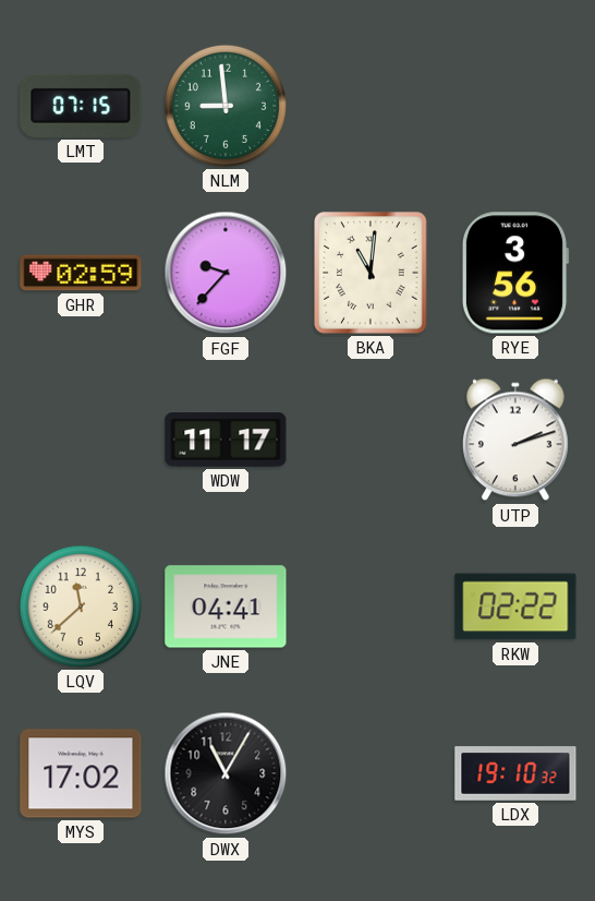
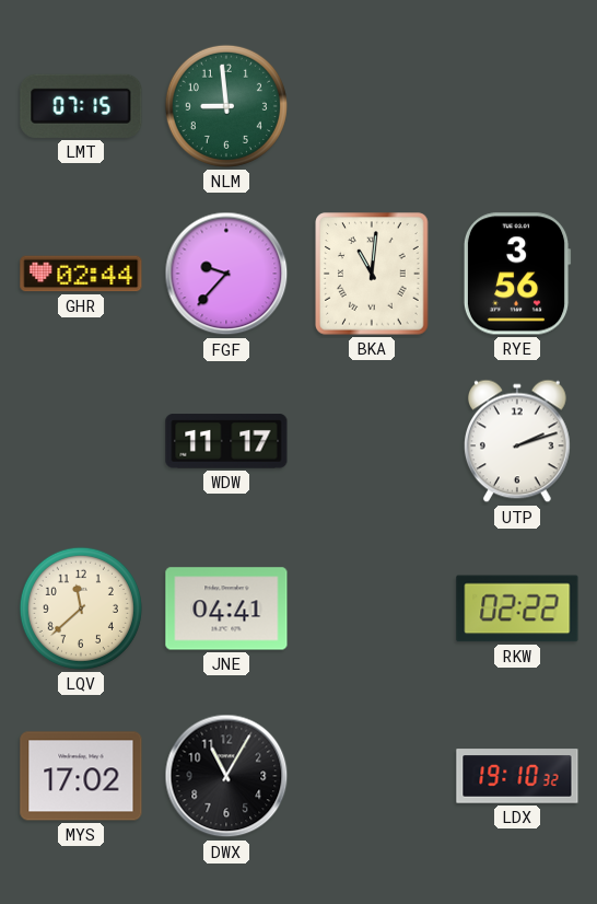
GHR: 02:59 -> 02:44 (81, 274)
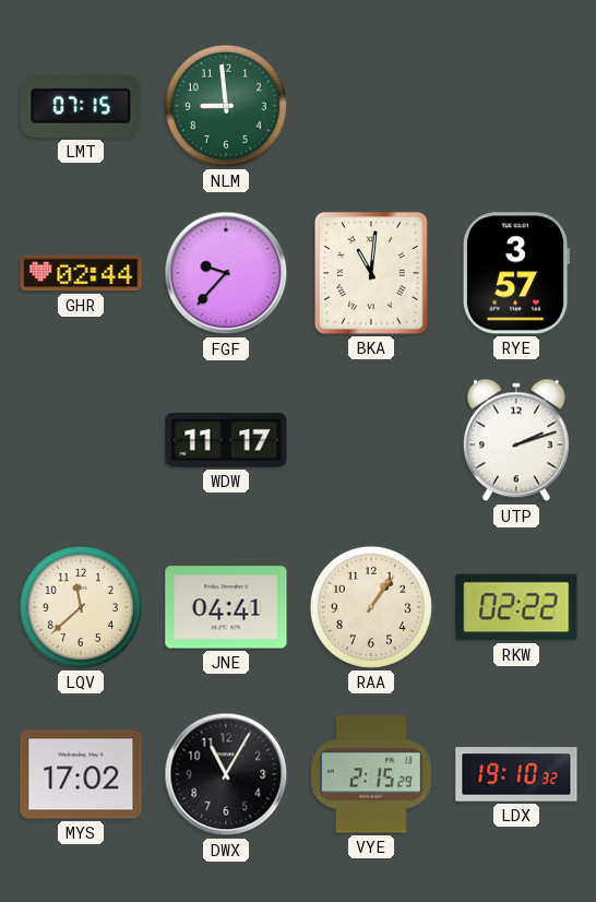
RYE: 3:56 -> 3:57 (516, 273)
RAA: none -> 1:06 (371, 607)
VYE: none -> 2:15 (371, 774)
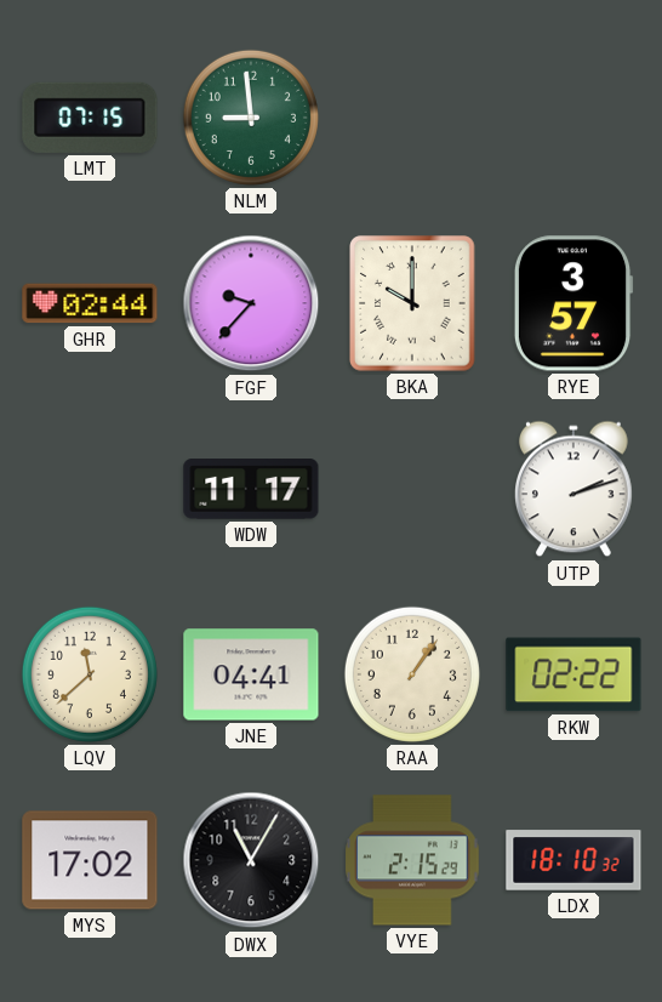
BKA: 11:01 -> 10:00 (412, 303)
LDX: 19:10 -> 18:10 (573, 860)
